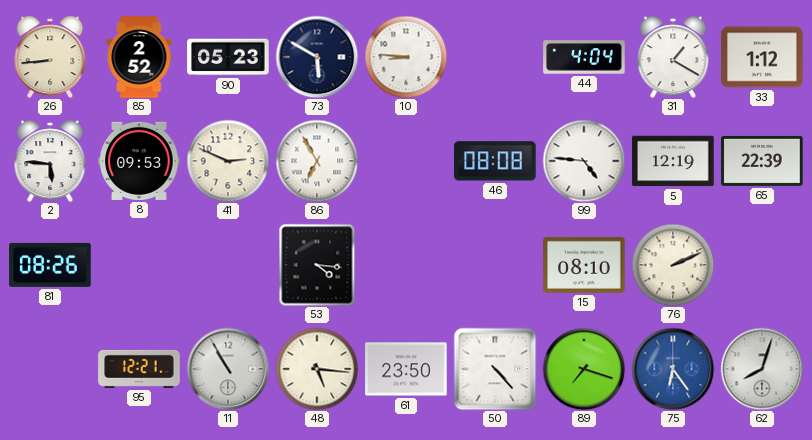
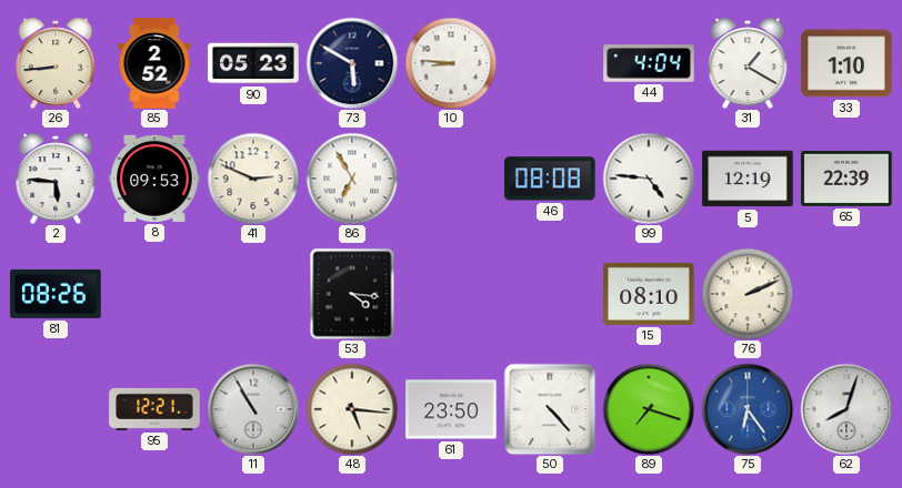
33: 1:12 -> 1:10 (846, 63)
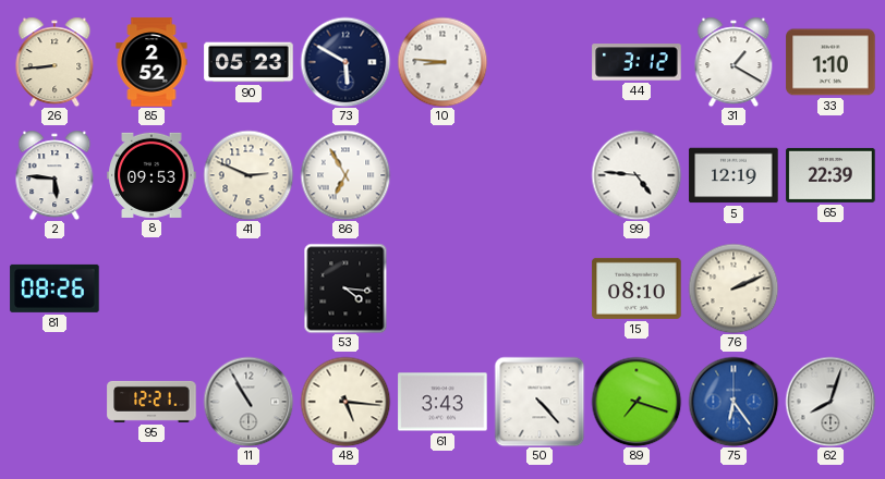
44: 4:04 -> 3:12 (637, 62)
46: 08:08 -> none (550, 179)
61: 23:50 -> 3:43 (442, 402)
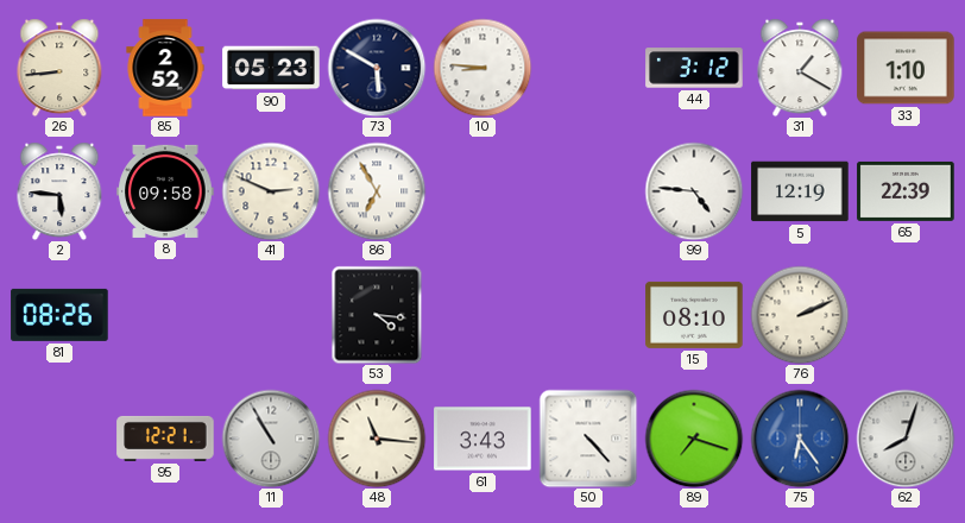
8: 09:53 -> 09:58 (165, 191)
48: 5:16 -> 11:16 (377, 439)
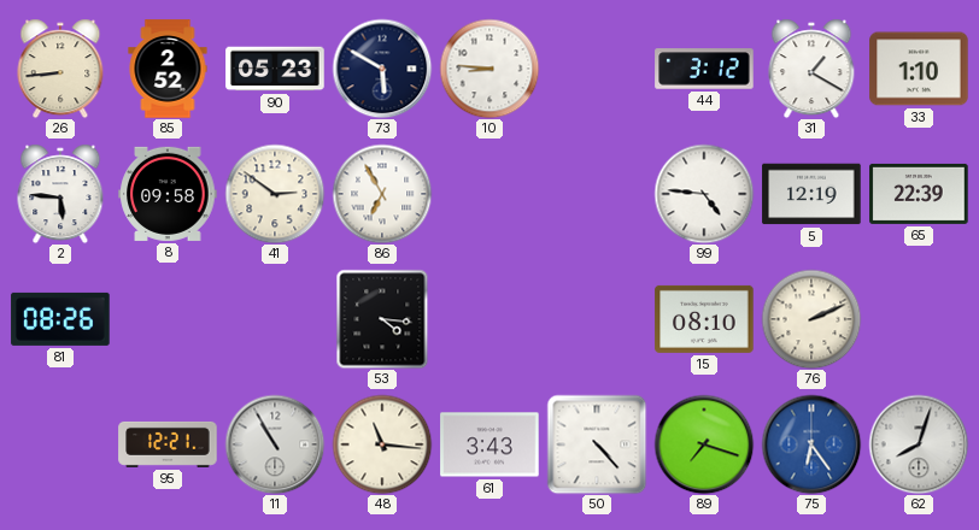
41: 2:49 -> 2:51 (275, 194)
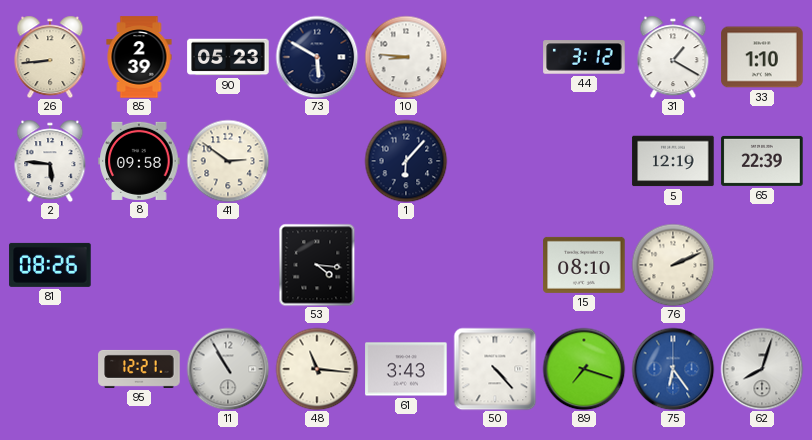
85: 2:52 -> 2:39 (139, 57)
86: 6:55 -> none (382, 194)
1: none -> 6:07 (406, 161)
99: 4:46 -> none (704, 194)
